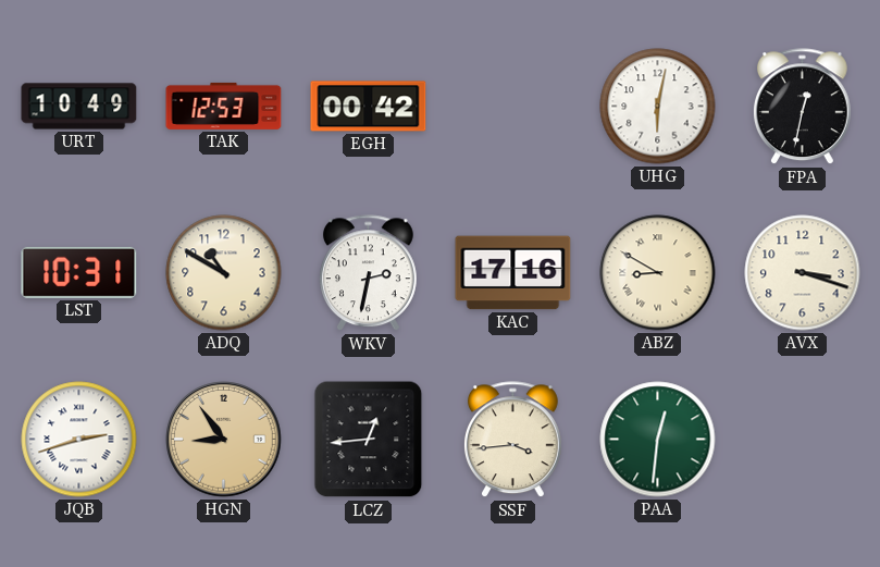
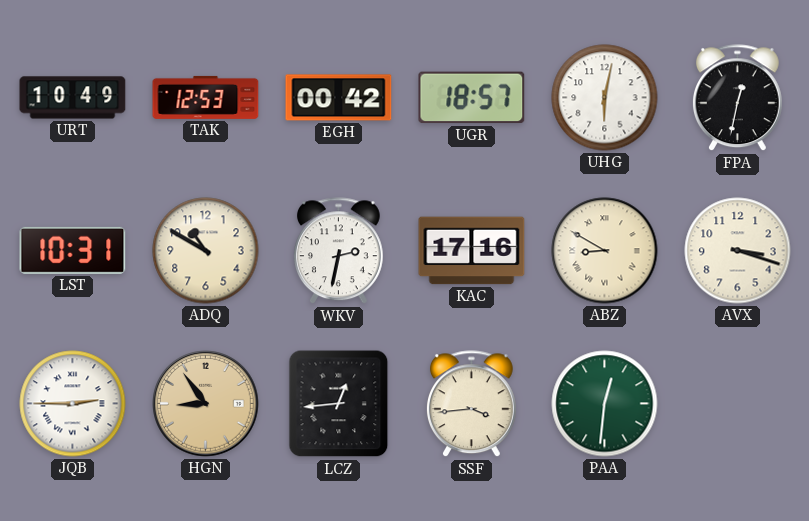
UGR: none -> 18:57 (472, 98)
JQB: 2:42 -> 2:45 (73, 404)
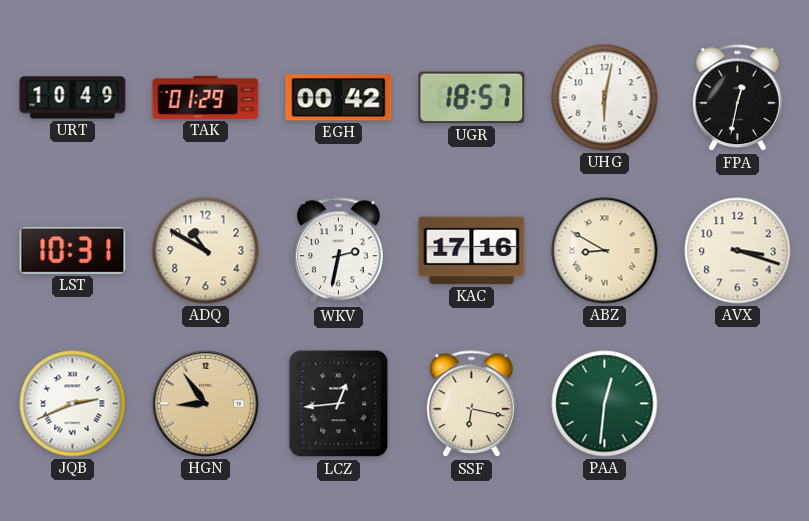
TAK: 12:53 -> 01:29 (206, 97)
JQB: 2:45 -> 2:41 (73, 404)
SSF: 3:44 -> 6:17 (471, 404)
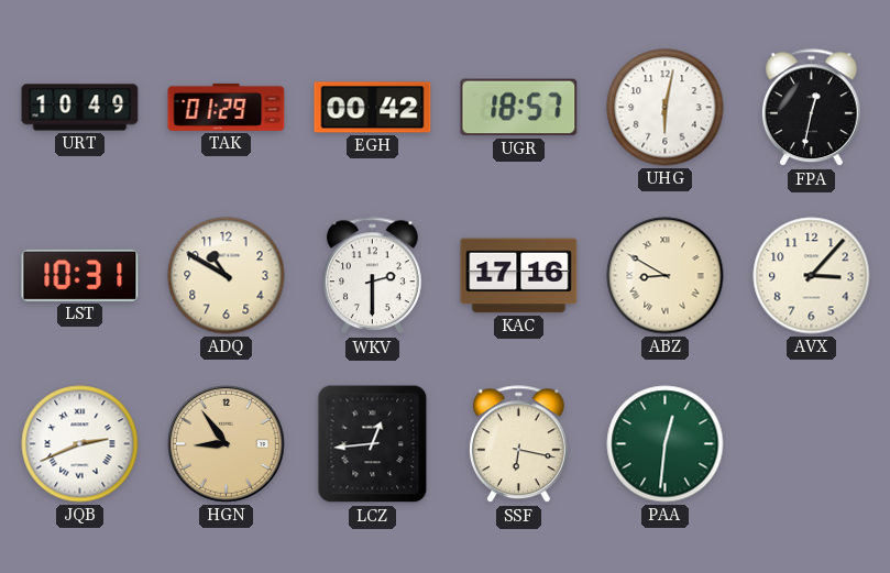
WKV: 2:32 -> 2:30 (372, 276)
AVX: 3:18 -> 3:07 (812, 276)
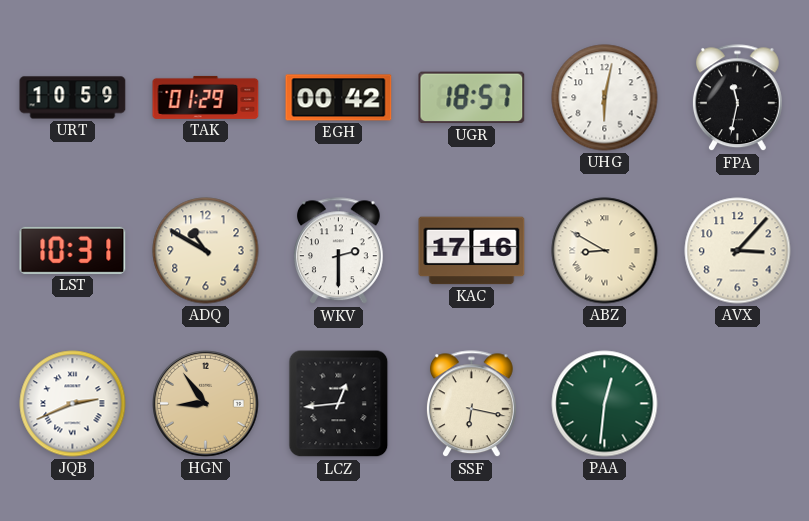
URT: 10:49 -> 10:59 (73, 98)
FPA: 12:32 -> 11:32 (737, 98)
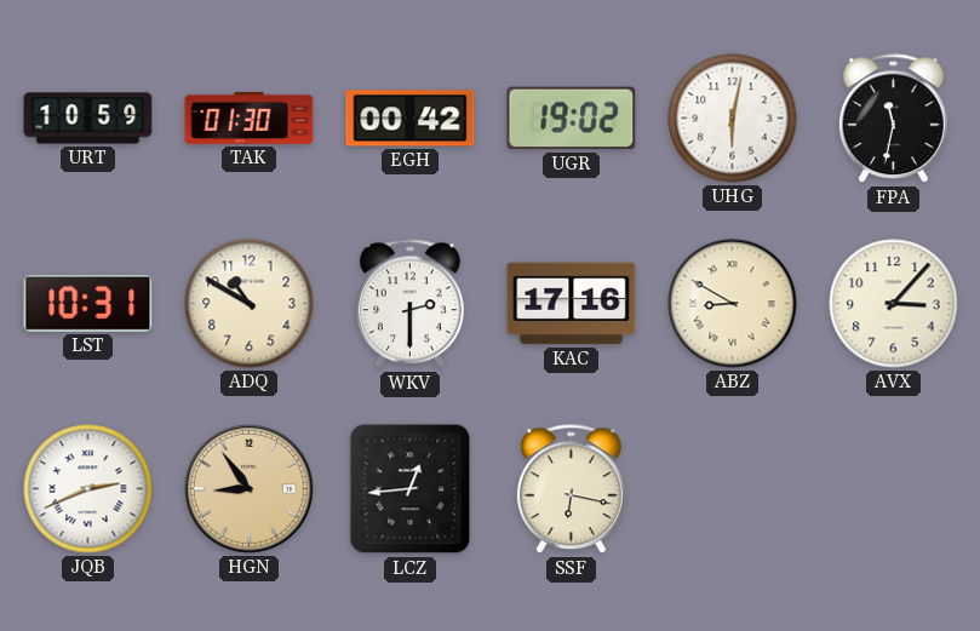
TAK: 01:29 -> 01:30 (250, 117)
UGR: 18:57 -> 19:02 (572, 119)
PAA: 12:31 -> none (605, 404)
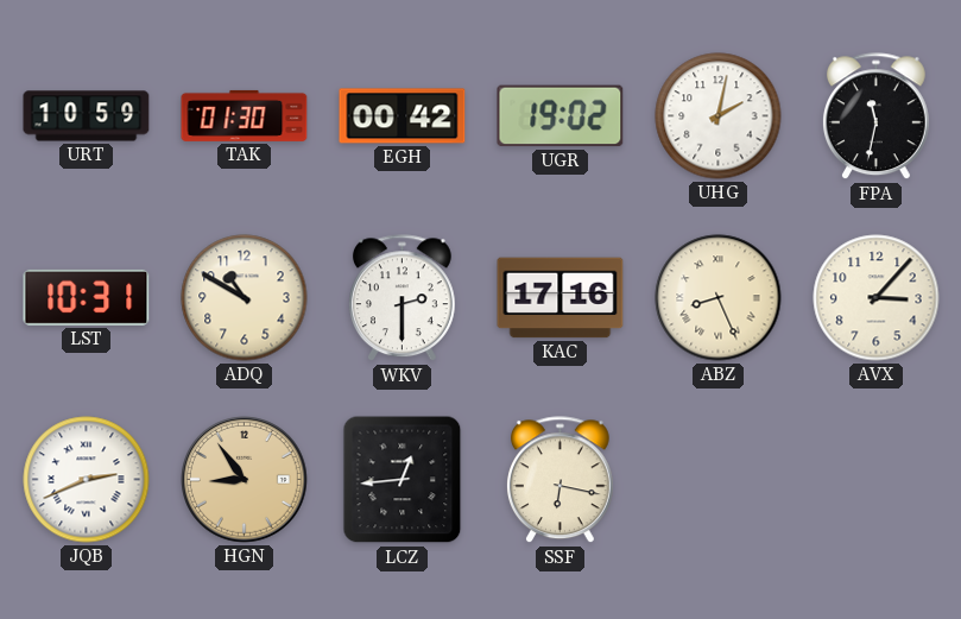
UHG: 6:02 -> 2:02 (719, 116)
ABZ: 8:50 -> 8:26 (719, 298)
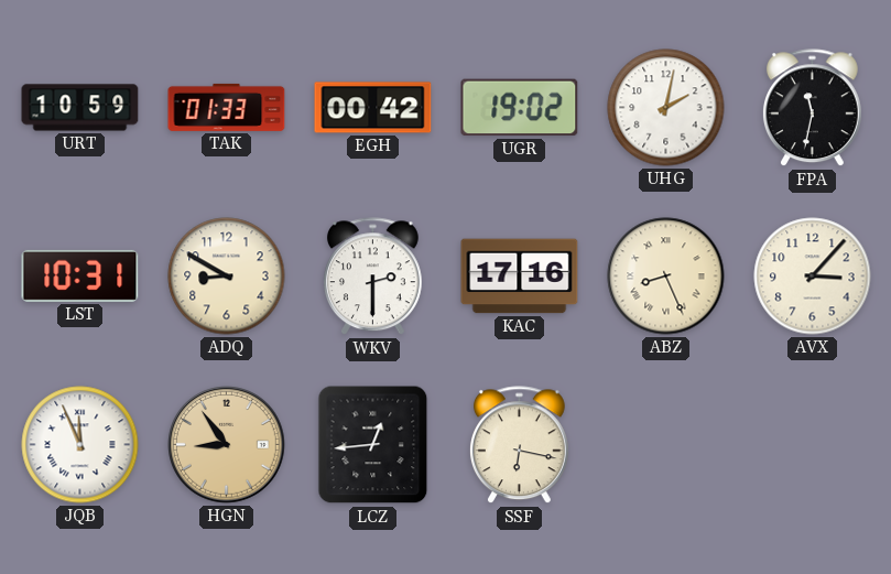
TAK: 01:30 -> 01:33 (227, 107)
ADQ: 10:50 -> 8:50 (227, 277)
JQB: 2:41 -> 11:56 (80, 445)
